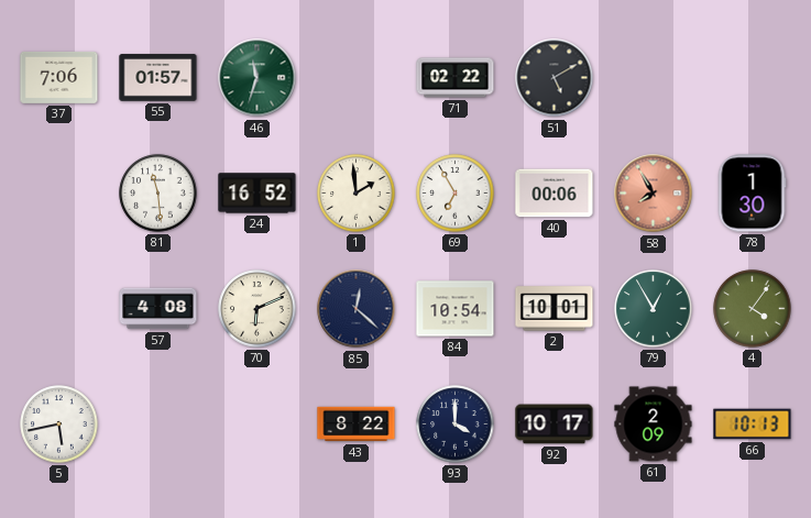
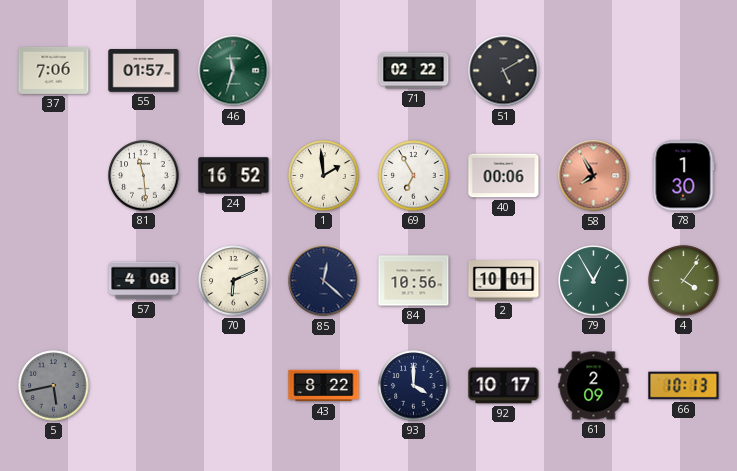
84: 10:54 -> 10:56 (414, 281)
5 dial: white -> grey (54, 386)
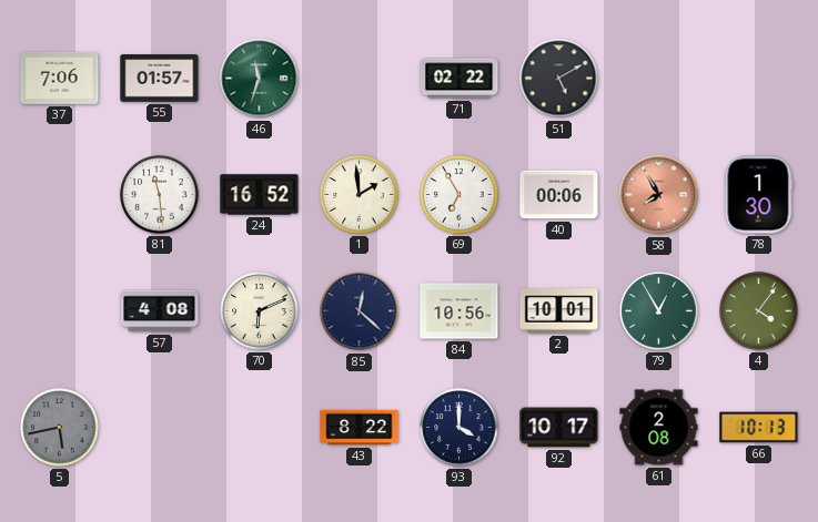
61: 2:09 -> 2:08 (659, 428)
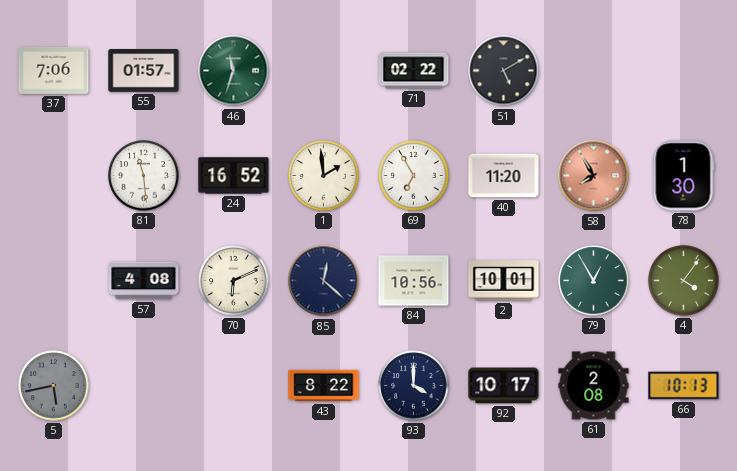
40: 00:06 -> 11:20 (504, 176)
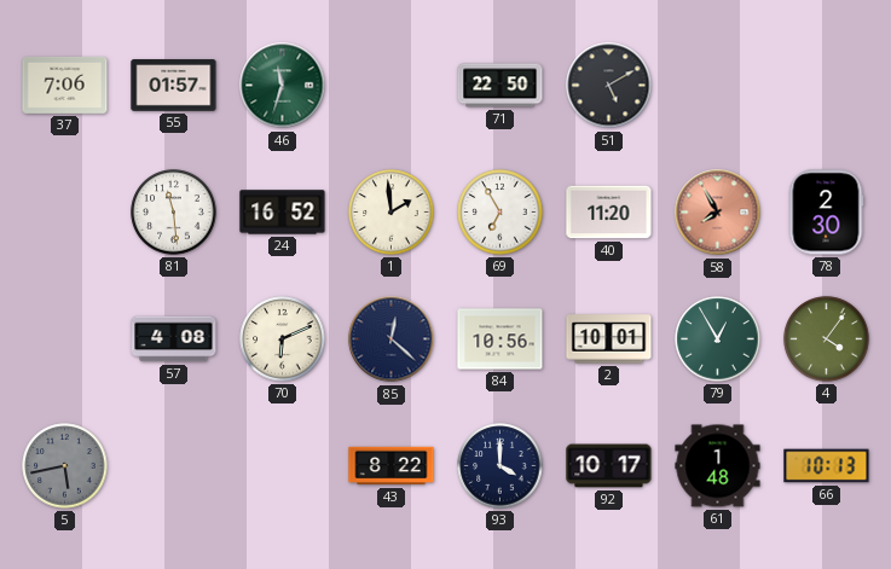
71: 02:22 -> 22:50 (501, 86)
78: 1:30 -> 2:30 (826, 213)
61: 2:08 -> 1:48 (718, 466)
